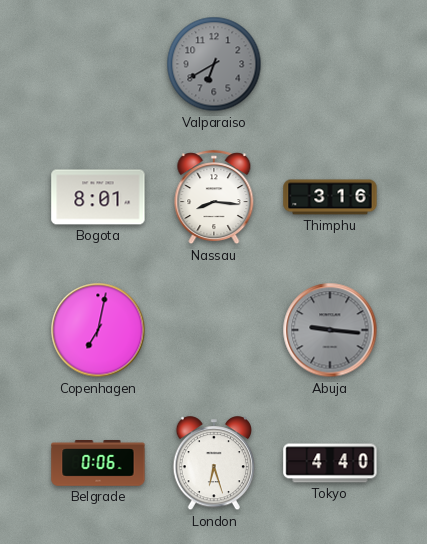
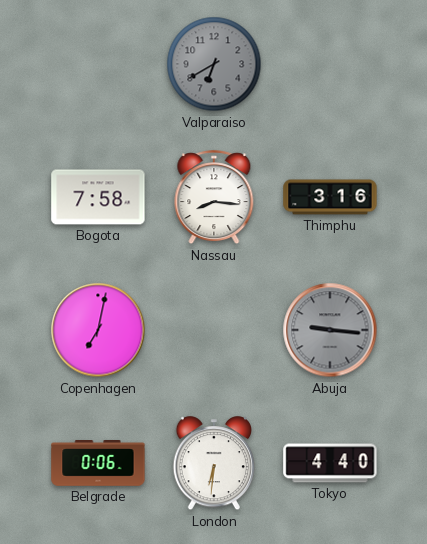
Bogota: 8:01 -> 7:58 (98, 197)
London: 6:27 -> 6:31 (213, 464)
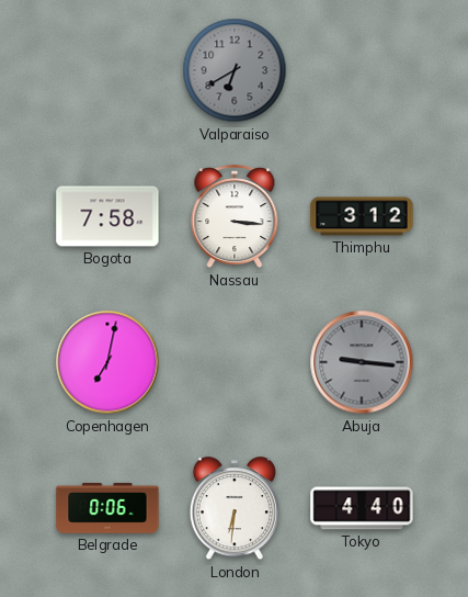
Nassau: 8:16 -> 3:16 (235, 217)
Thimphu: 3:16 -> 3:12 (362, 216)
